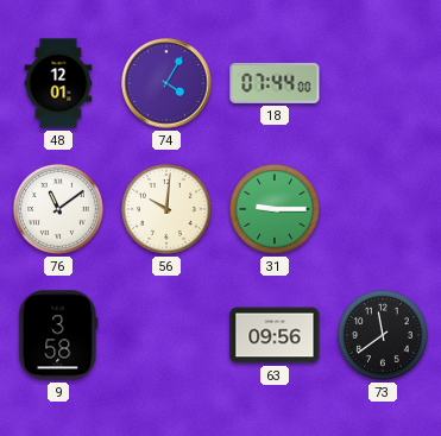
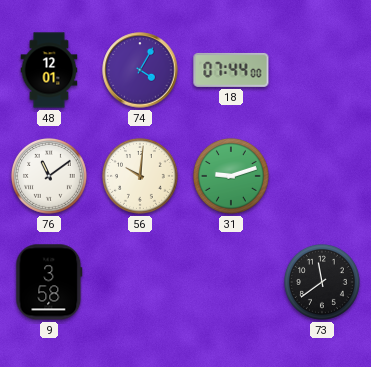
31: 9:15 -> 9:12 (231, 176)
63: 09:56 -> none (275, 335)
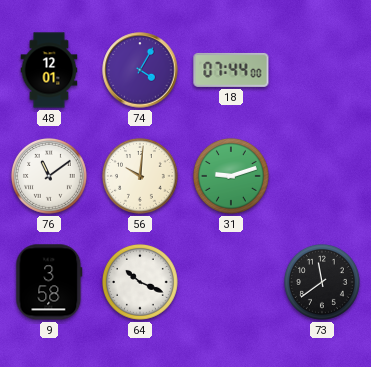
64: none -> 10:19 (140, 282)
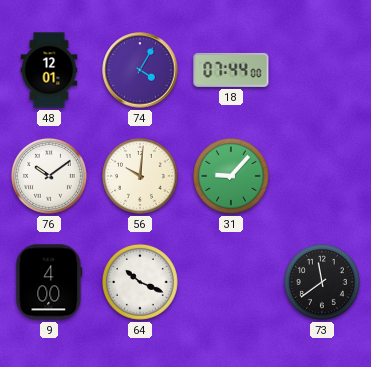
76: 11:09 -> 10:09 (49, 176)
31: 9:12 -> 9:07 (231, 176)
9: 3:58 -> 4:00 (49, 282)
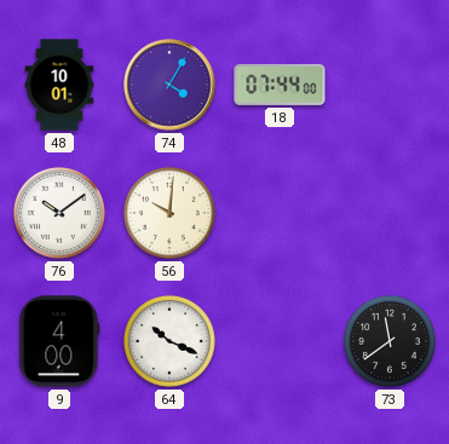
48: 12:01 -> 10:01 (59, 85)
31: 9:07 -> none (231, 176)
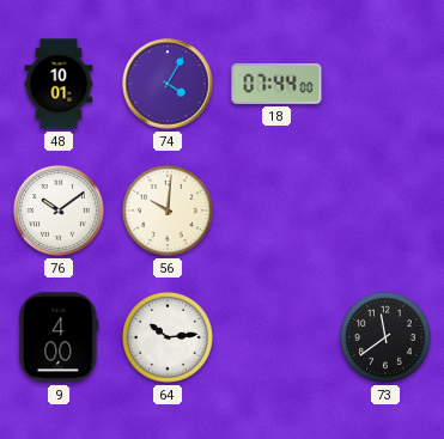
64: 10:19 -> 10:14 (168, 337)
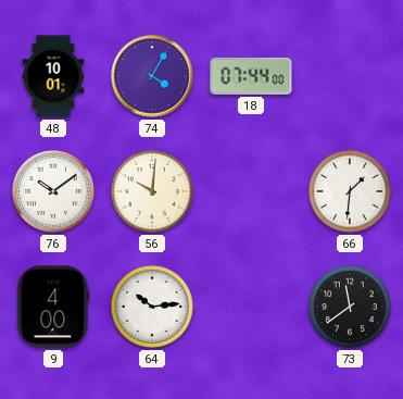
66: none -> 1:31 (350, 191)
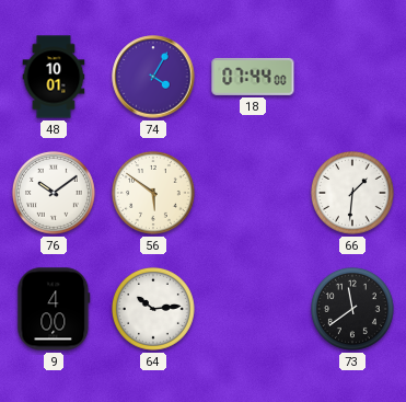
56: 10:01 -> 5:51 (153, 193)
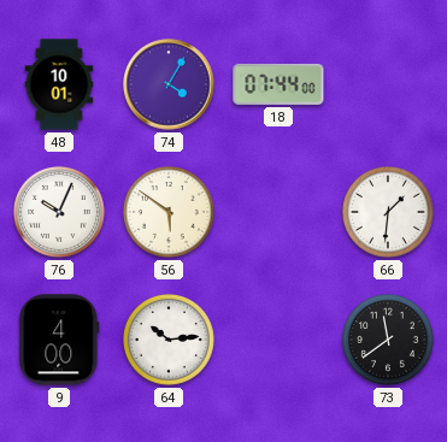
76: 10:09 -> 10:04 (59, 212)
